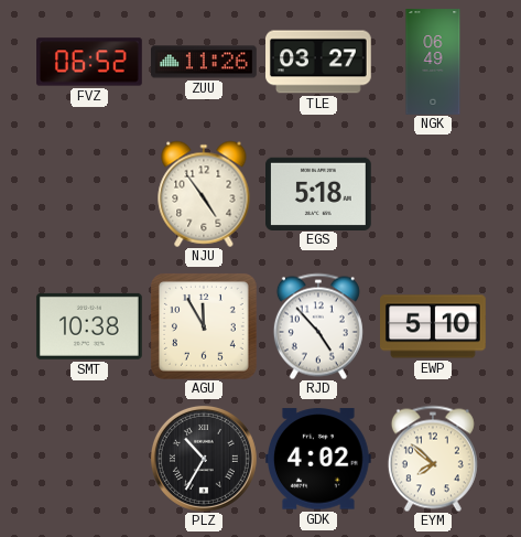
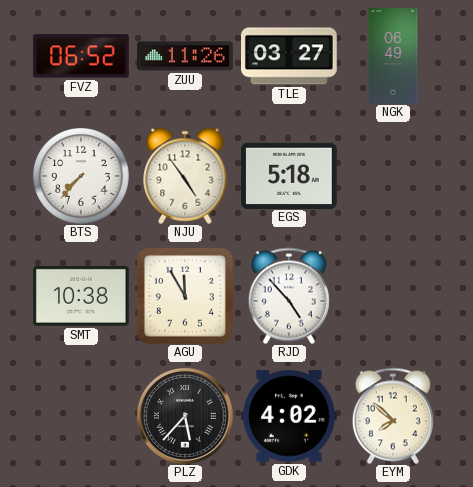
BTS: none -> 7:37 (81, 176)
EWP: 5:10 -> none (434, 326)
PLZ: 10:35 -> 5:37 (185, 416)
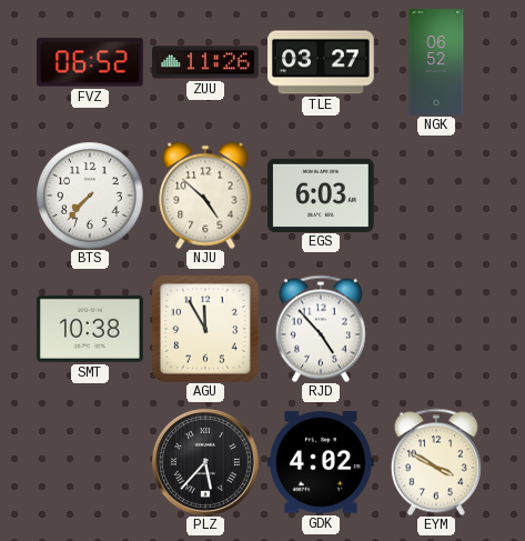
NGK: 06:49 -> 06:52 (436, 62)
NJU: 4:54 -> 4:52 (205, 196)
EGS: 5:18 -> 6:03 (322, 194)
EYM: 7:52 -> 3:50 (436, 462)
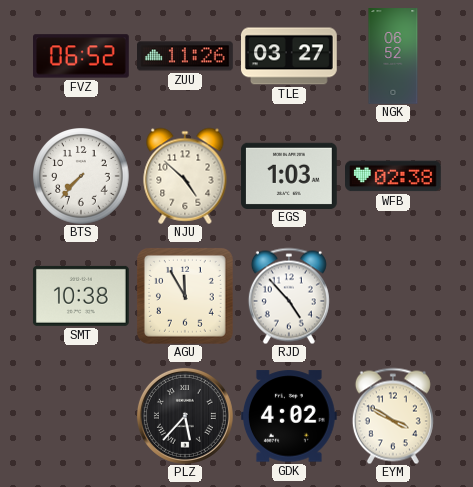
EGS: 6:03 -> 1:03 (290, 175)
WFB: none -> 02:38 (394, 176)
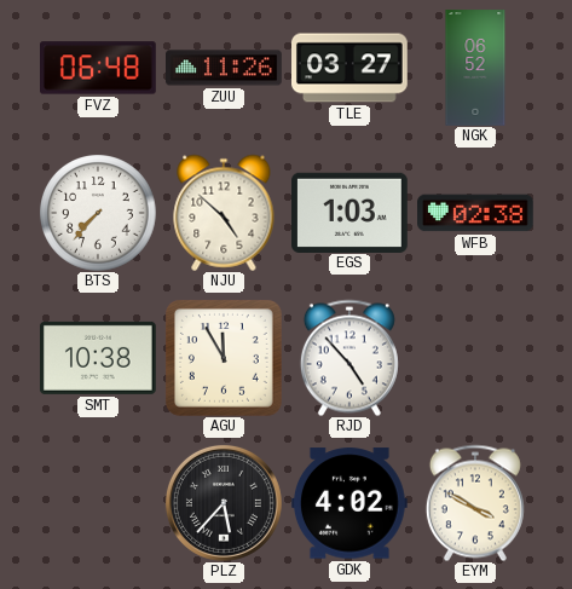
FVZ: 06:52 -> 06:48 (99, 68)
